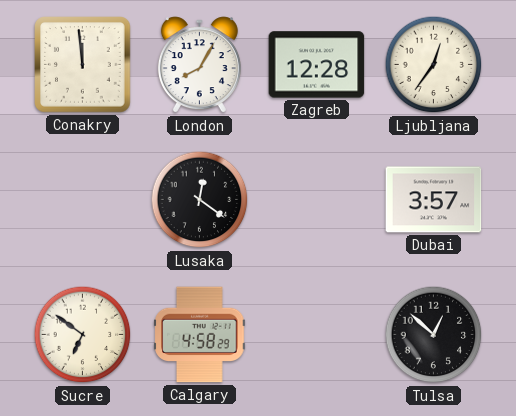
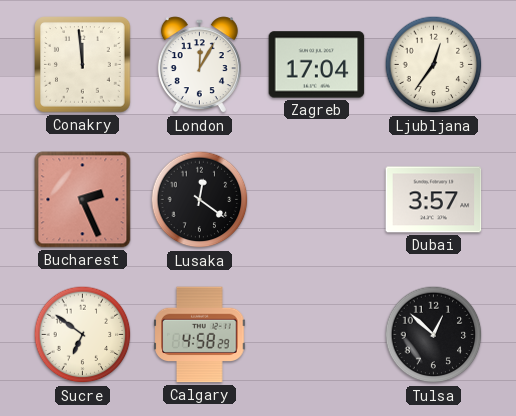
London: 8:05 -> 12:05 (199, 65)
Zagreb: 12:28 -> 17:04 (317, 65)
Bucharest: none -> 2:26 (83, 200)
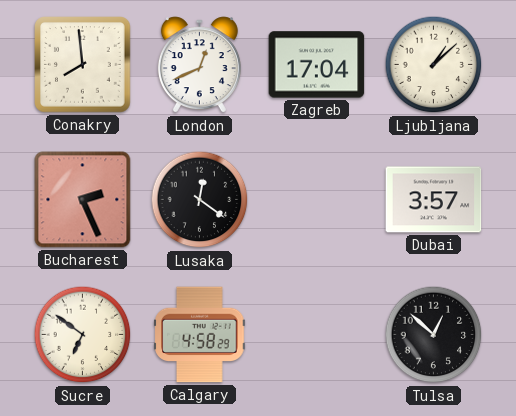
Conakry: 11:59 -> 7:59 (83, 65)
London: 12:05 -> 12:41 (199, 65)
Ljubljana: 12:36 -> 1:08 (434, 65)
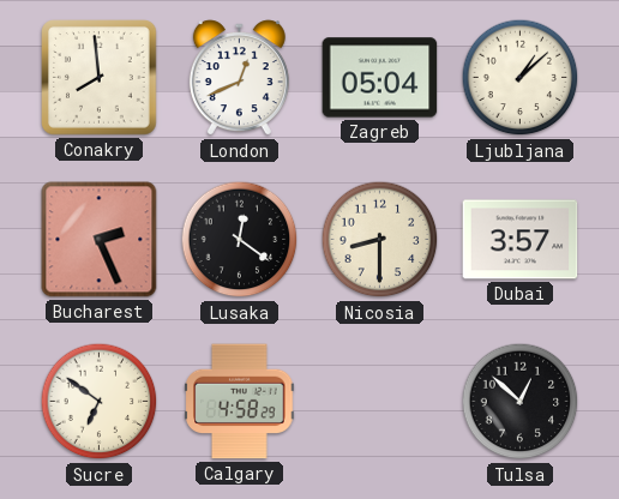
Zagreb: 17:04 -> 05:04 (380, 78)
Nicosia: none -> 8:30 (380, 240)
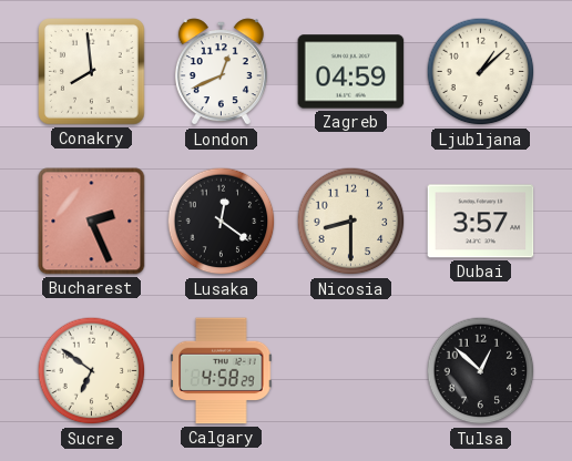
Zagreb: 05:04 -> 04:59 (351, 72)
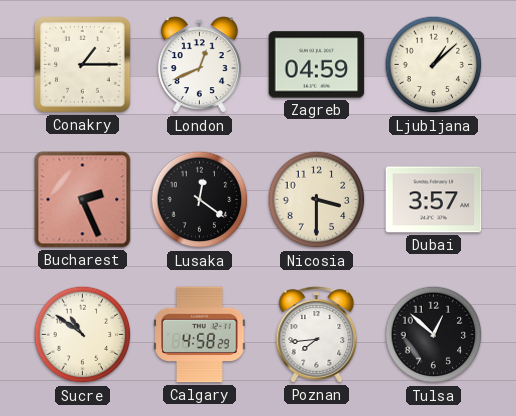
Conakry: 7:59 -> 1:15 (83, 65)
Nicosia: 8:30 -> 3:30 (317, 200)
Sucre: 6:51 -> 10:51 (83, 335)
Poznan: none -> 7:44 (317, 335)
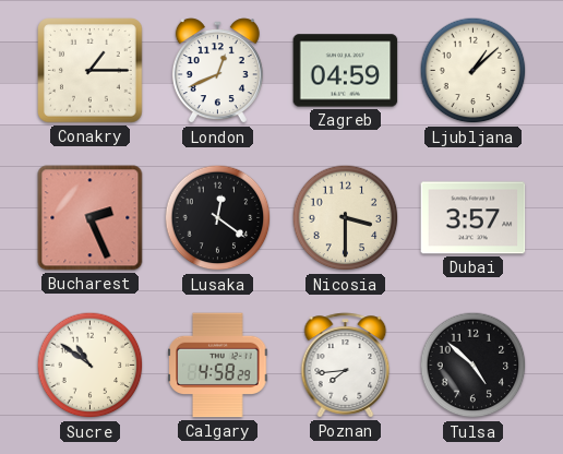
Tulsa: 12:52 -> 4:52 (474, 366)
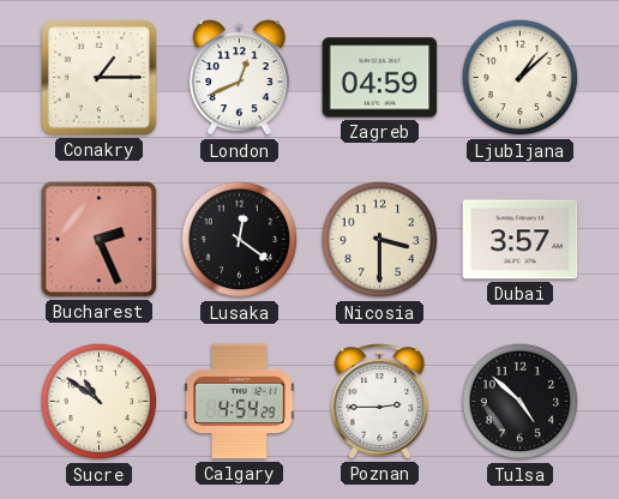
Calgary: 4:58 -> 4:54 (240, 402)
Poznan: 7:44 -> 2:45 (380, 402)
